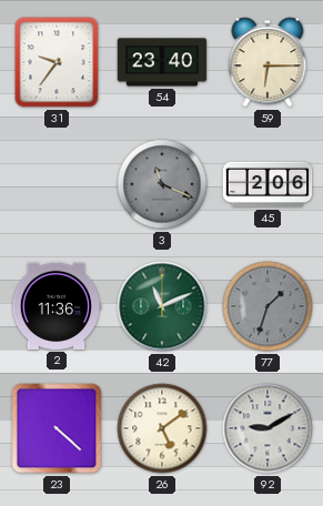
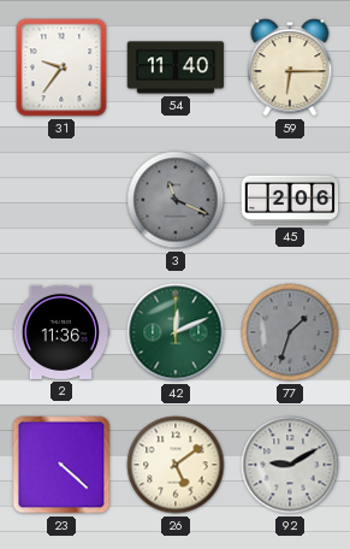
54: 23:40 -> 11:40 (176, 67)
42: 11:11 -> 12:11 (176, 332)
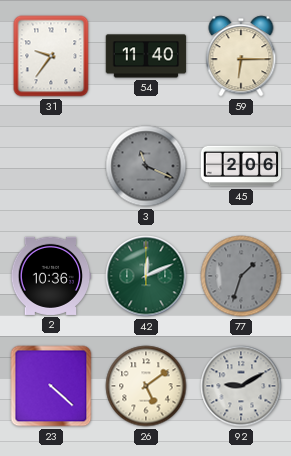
2: 11:36 -> 10:36 (51, 276)
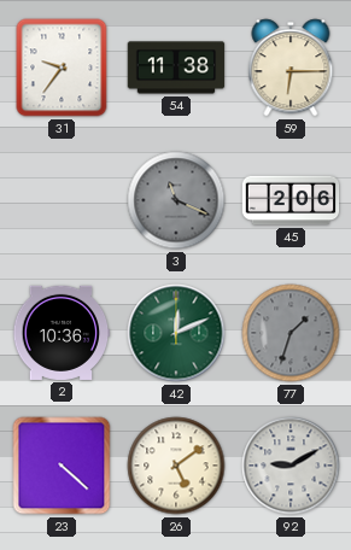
54: 11:40 -> 11:38 (176, 68)
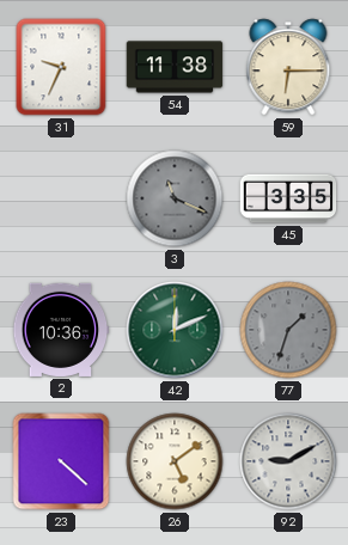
31: 9:36 -> 9:34 (61, 67)
45: 2:06 -> 3:35 (288, 198)
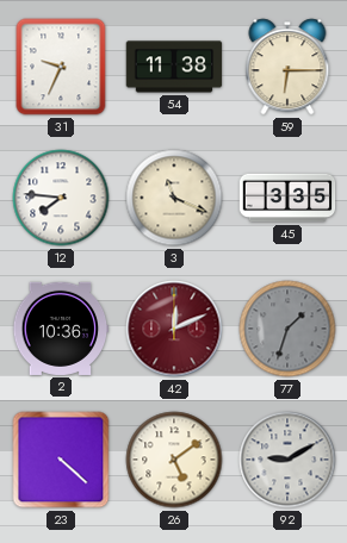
12: none -> 7:46 (61, 198)
3 dial: grey -> cream (174, 198)
42 dial: green -> burgundy (174, 329)
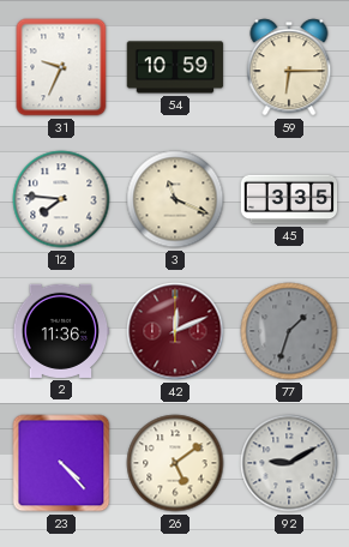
54: 11:38 -> 10:59 (175, 67)
2: 10:36 -> 11:36 (61, 331)
23: 4:22 -> 4:23 (61, 463)
